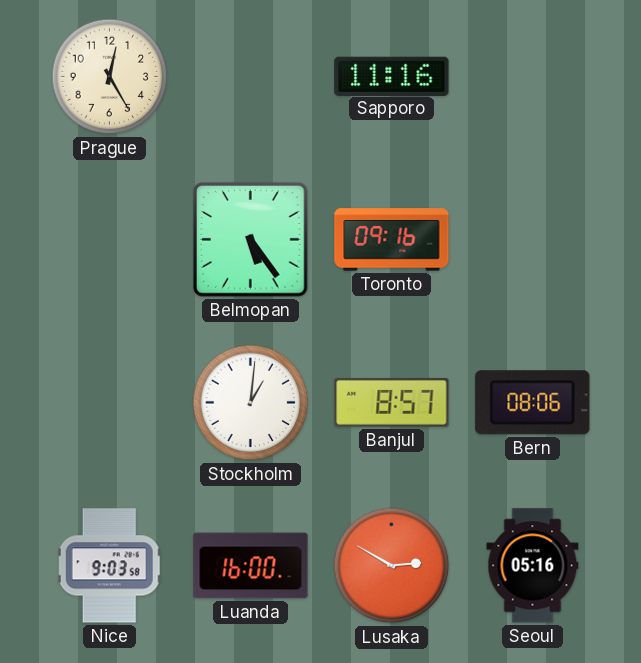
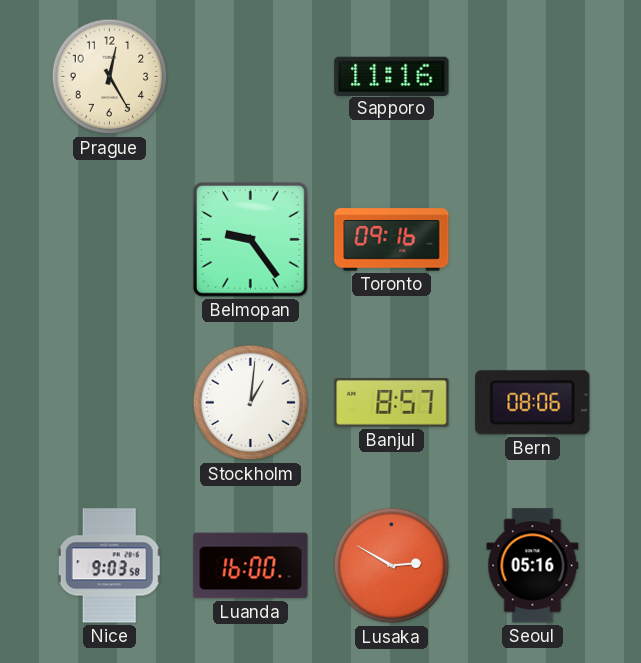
Belmopan: 5:24 -> 9:24 (251, 240)
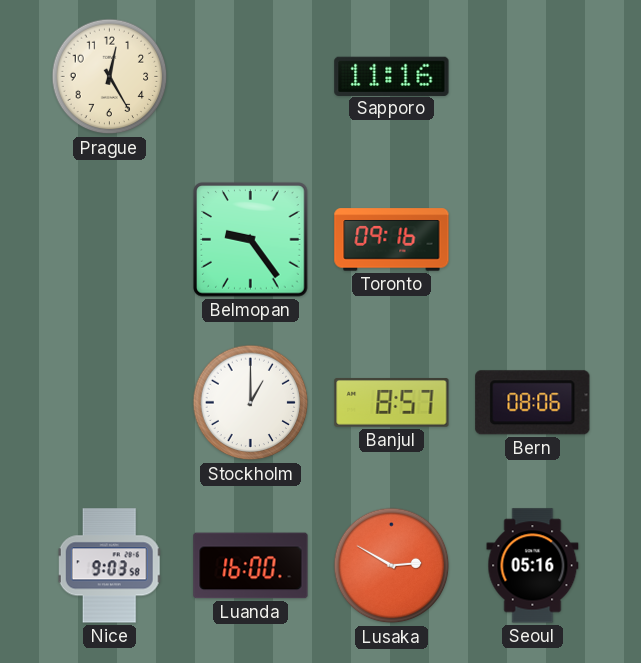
Stockholm: 1:01 -> 1:00 (251, 403)
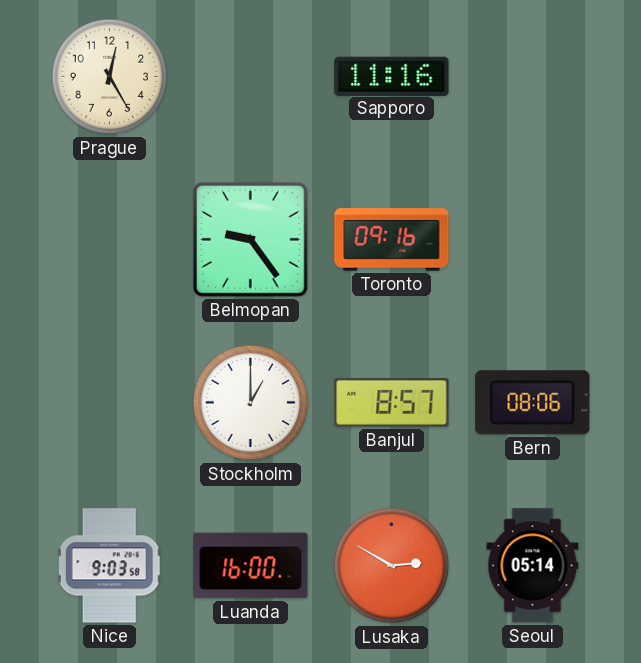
Seoul: 05:16 -> 05:14 (533, 566)
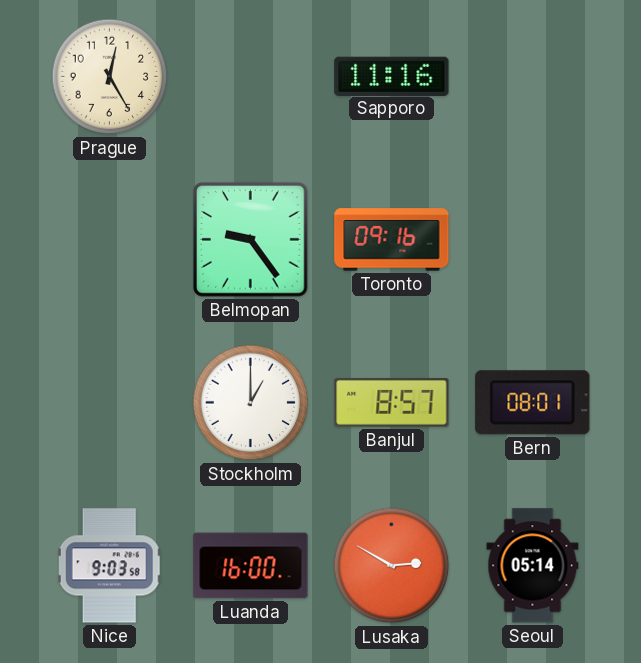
Bern: 08:06 -> 08:01 (533, 403)
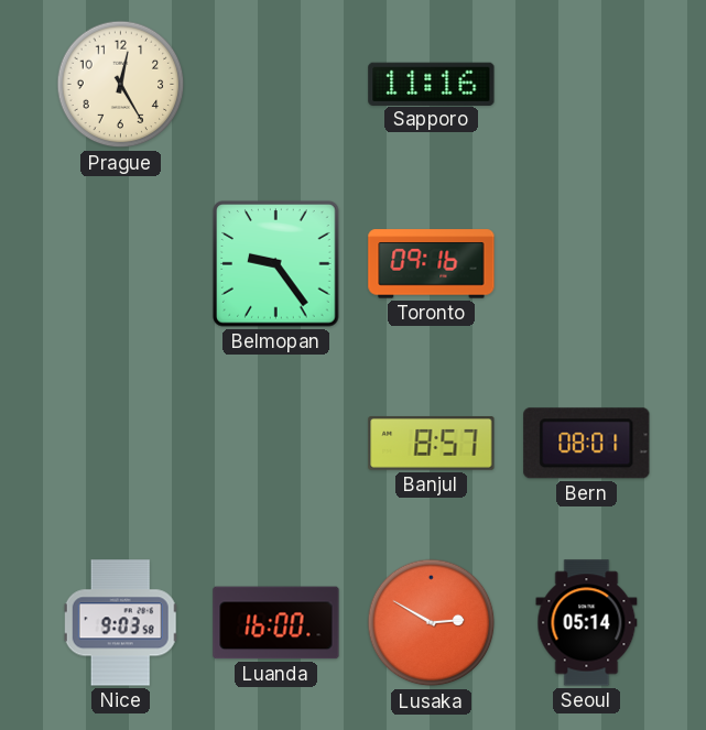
Stockholm: 1:00 -> none (251, 403)
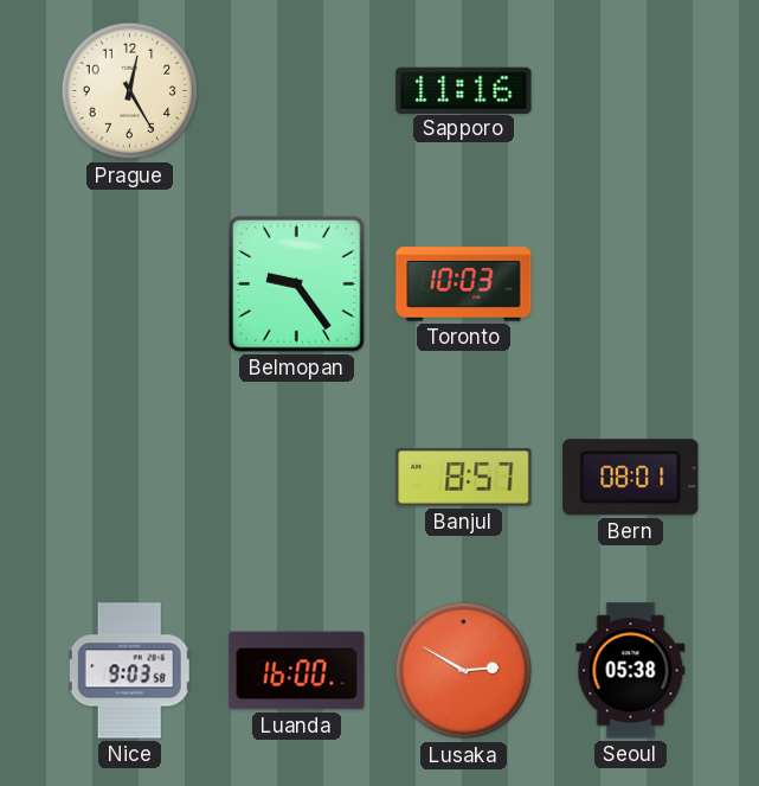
Toronto: 09:16 -> 10:03 (464, 285)
Seoul: 05:14 -> 05:38 (631, 671)
